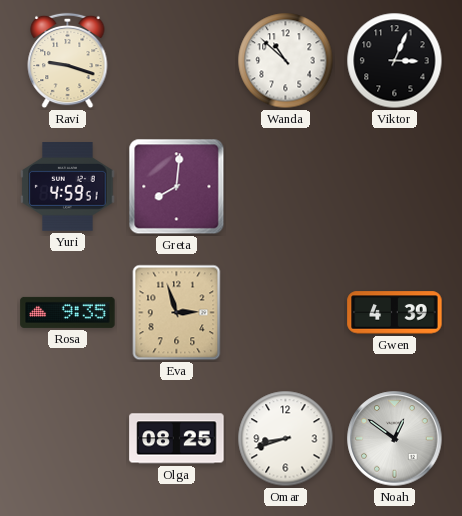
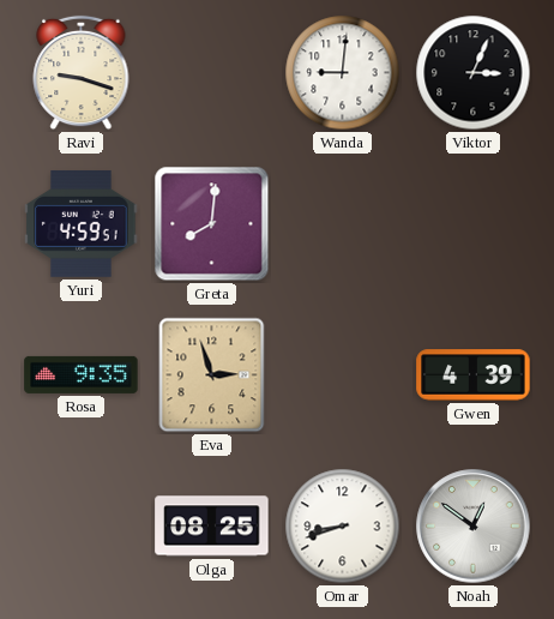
Wanda: 10:52 -> 9:01 (343, 73)
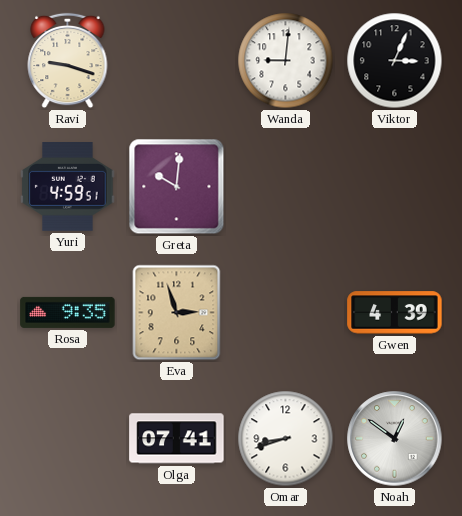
Greta: 8:01 -> 10:01 (177, 187)
Olga: 08:25 -> 07:41 (177, 439)
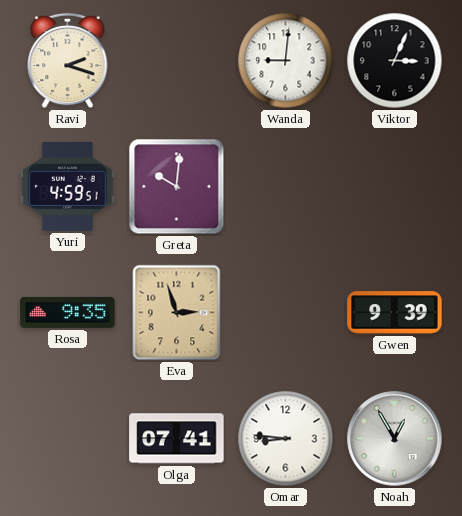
Ravi: 9:18 -> 2:18 (68, 61)
Gwen: 4:39 -> 9:39 (395, 313)
Omar: 8:42 -> 8:46 (286, 439)
Noah: 12:51 -> 12:55 (395, 439)
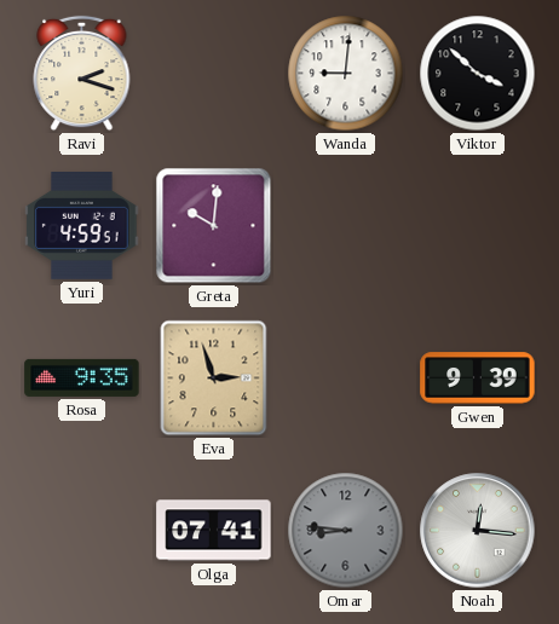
Viktor: 3:04 -> 3:52 (478, 74)
Omar dial: white -> grey (346, 531)
Noah: 12:55 -> 12:16 (478, 531)
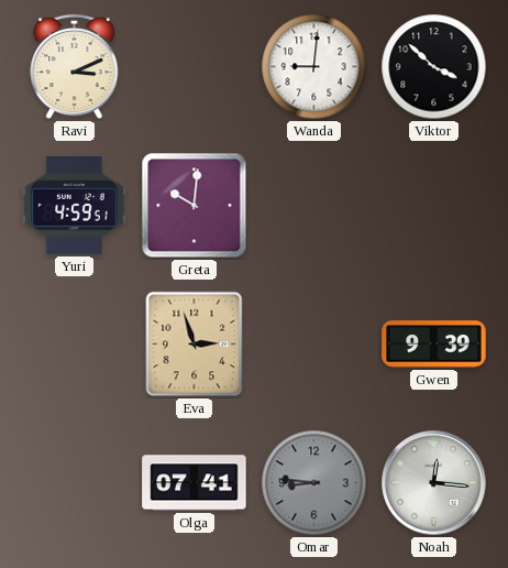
Ravi: 2:18 -> 3:11 (75, 67)
Rosa: 9:35 -> none (82, 377)
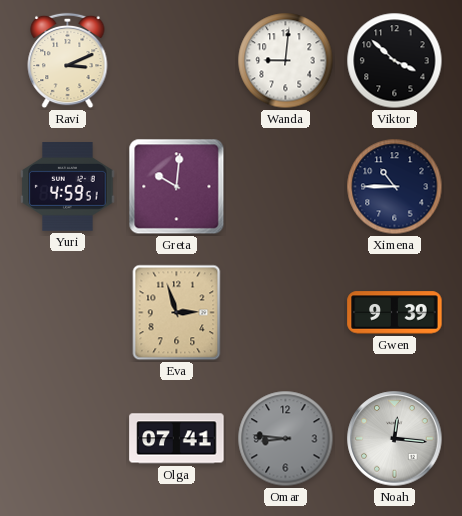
Ximena: none -> 10:45 (395, 187)
